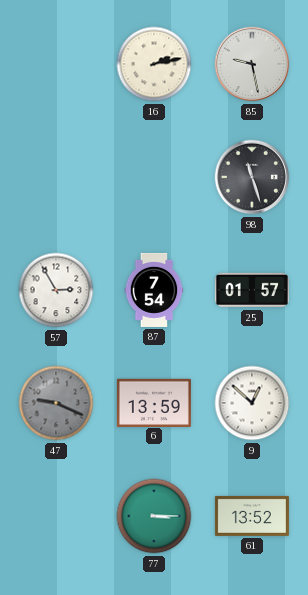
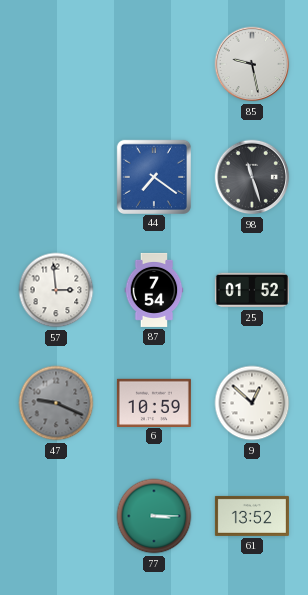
16: 2:13 -> none (154, 64)
44: none -> 7:21 (153, 176)
57: 2:55 -> 2:59 (56, 290)
25: 01:57 -> 01:52 (252, 290)
6: 13:59 -> 10:59 (154, 402)
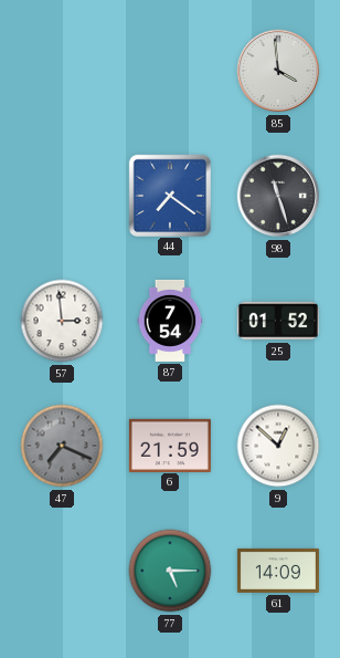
85: 9:28 -> 3:59 (278, 71)
47: 9:19 -> 7:19 (62, 446)
6: 10:59 -> 21:59 (170, 445)
77: 3:15 -> 5:15 (170, 571)
61: 13:52 -> 14:09 (278, 571)
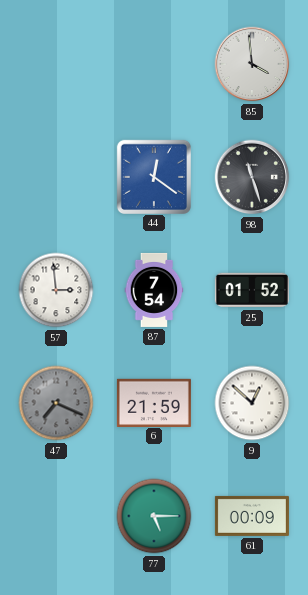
44: 7:21 -> 12:21 (153, 176)
61: 14:09 -> 00:09 (252, 516)
